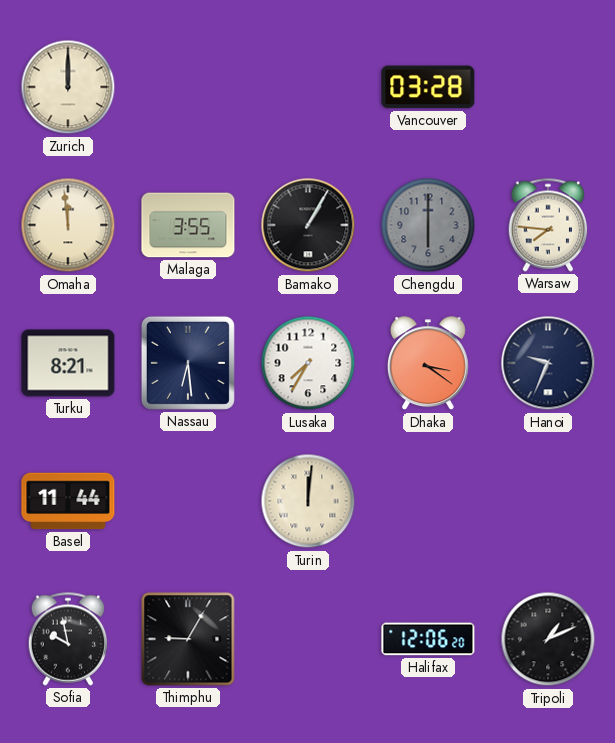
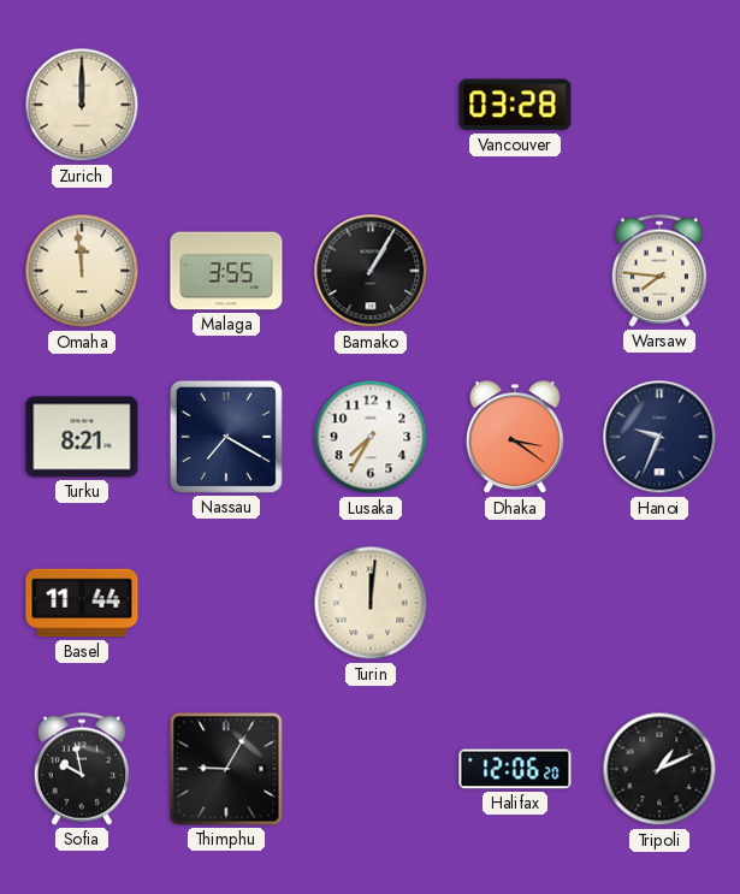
Chengdu: 6:00 -> none (428, 225)
Nassau: 6:29 -> 7:20 (226, 437)
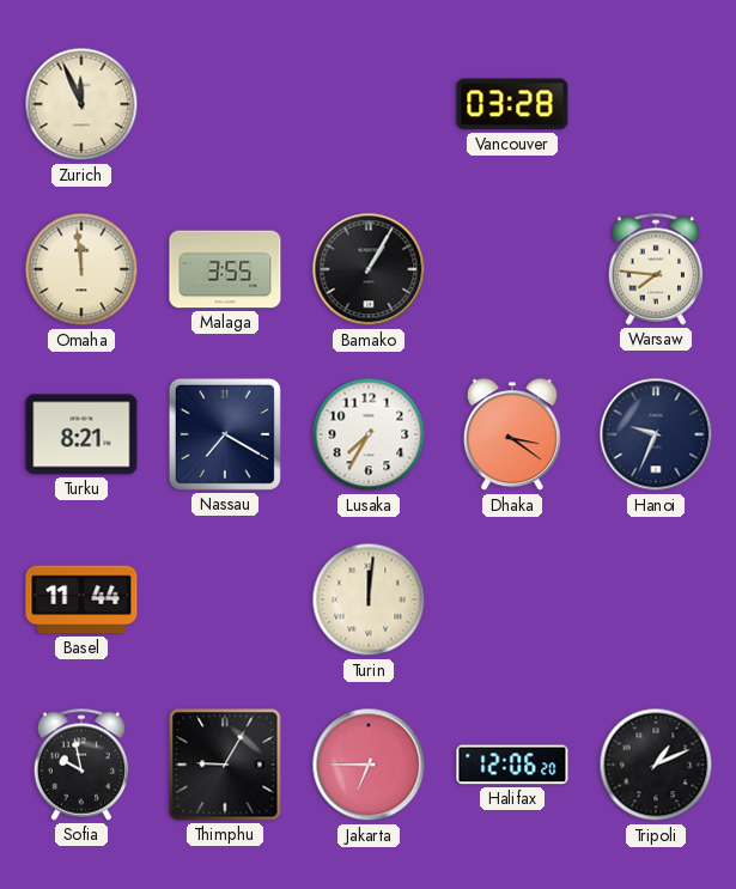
Zurich: 12:00 -> 11:56 (81, 104)
Jakarta: none -> 6:45 (369, 765)
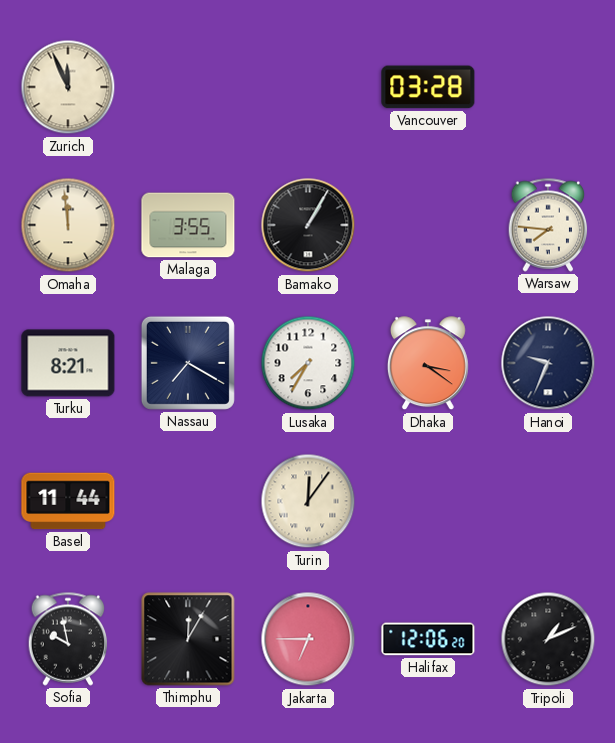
Turin: 12:01 -> 12:06 (308, 501)
Thimphu: 9:05 -> 12:05 (188, 639)
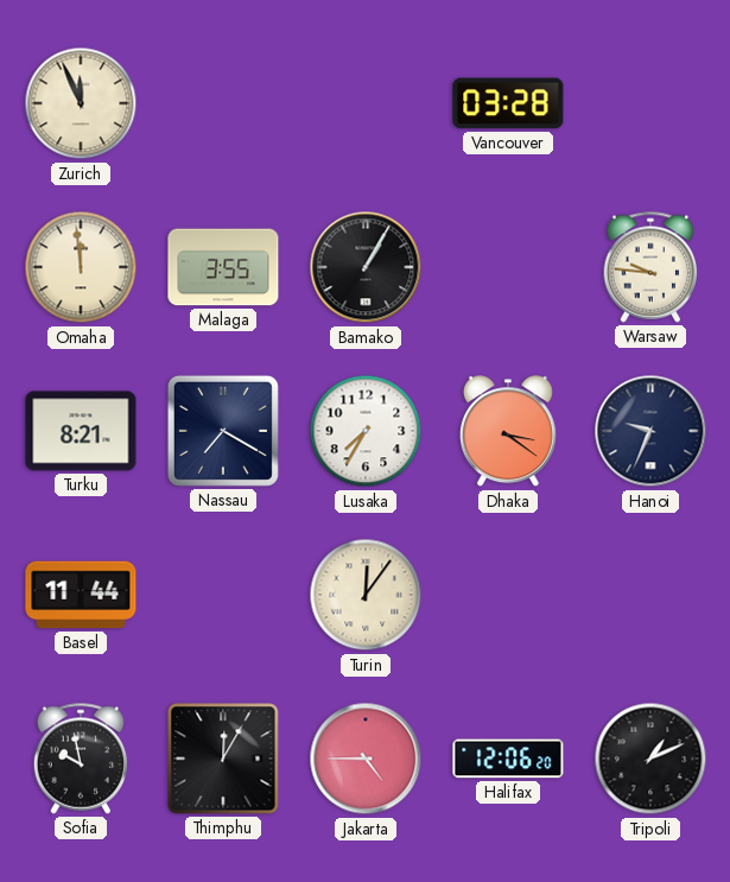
Warsaw: 7:46 -> 9:46 (650, 267)
Jakarta: 6:45 -> 4:45 (366, 759)
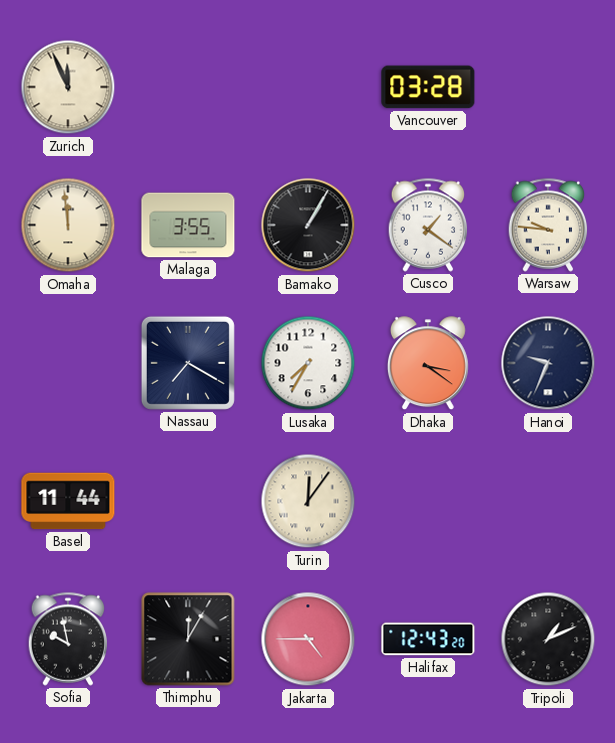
Cusco: none -> 1:21 (428, 225)
Turku: 8:21 -> none (81, 431)
Halifax: 12:06 -> 12:43 (428, 639)
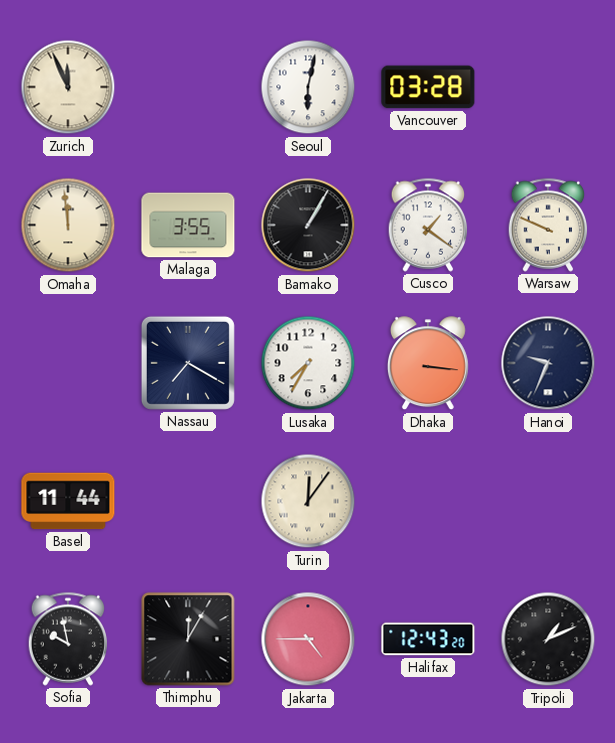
Seoul: none -> 6:02 (308, 87)
Warsaw: 9:46 -> 9:49 (548, 225)
Dhaka: 3:21 -> 3:16 (428, 364)
